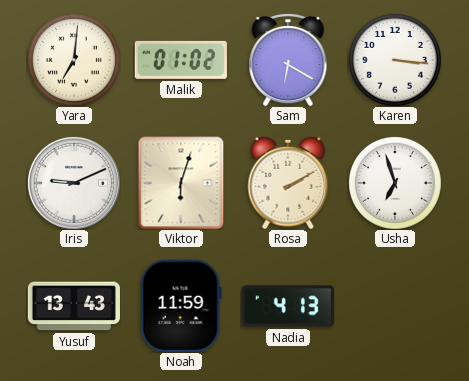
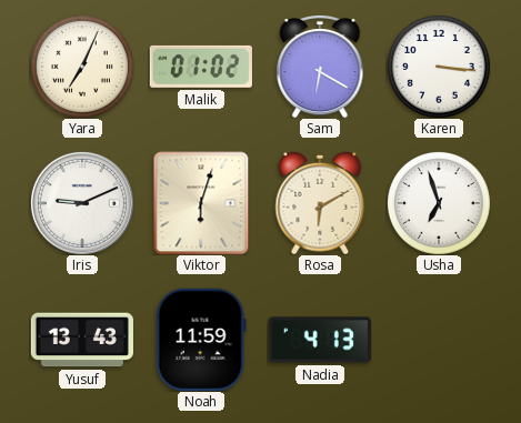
Yara: 7:01 -> 7:04 (82, 67)
Rosa: 2:10 -> 6:10 (320, 203)
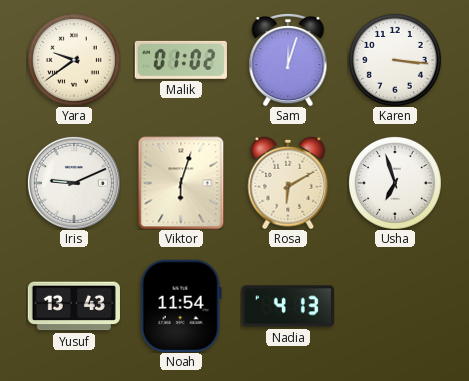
Yara: 7:04 -> 9:39 (74, 60)
Sam: 6:20 -> 12:03 (288, 60)
Noah: 11:59 -> 11:54 (181, 306)
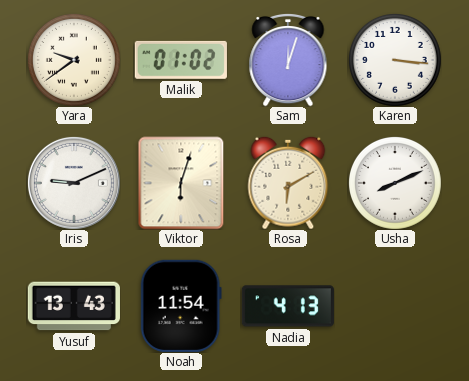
Usha: 6:57 -> 8:11 (395, 183)
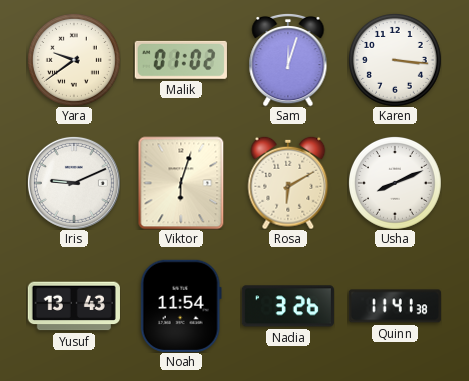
Nadia: 4:13 -> 3:26 (288, 306)
Quinn: none -> 11:41 (395, 306)
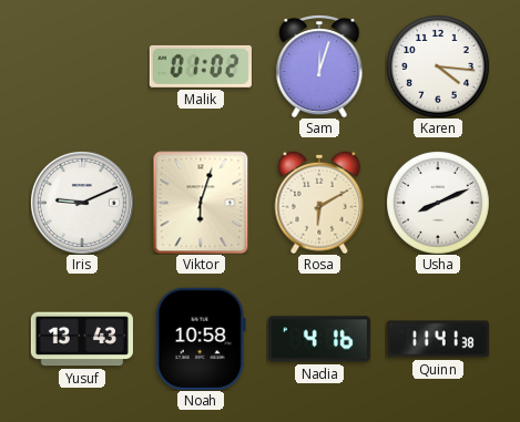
Yara: 9:39 -> none (74, 60)
Karen: 3:16 -> 4:16 (438, 66)
Noah: 11:54 -> 10:58 (201, 339)
Nadia: 3:26 -> 4:16 (319, 339)
